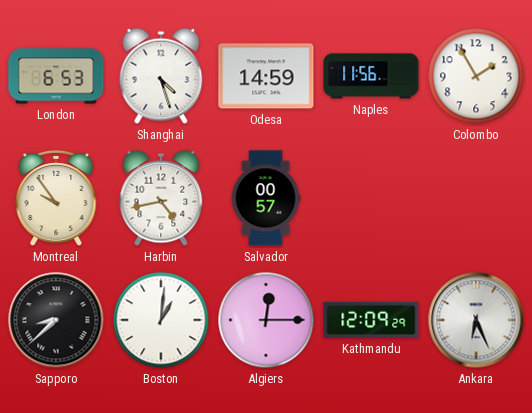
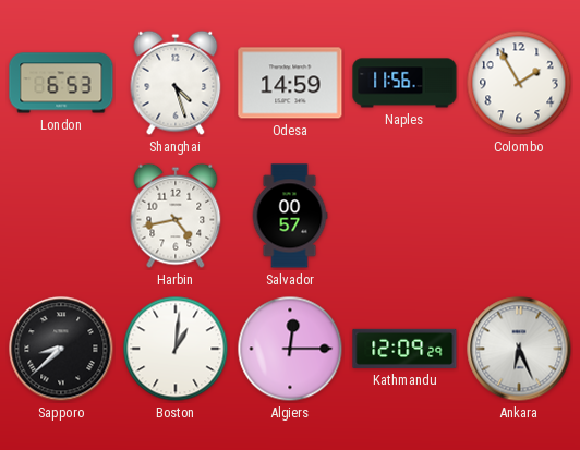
Montreal: 9:54 -> none (56, 198)
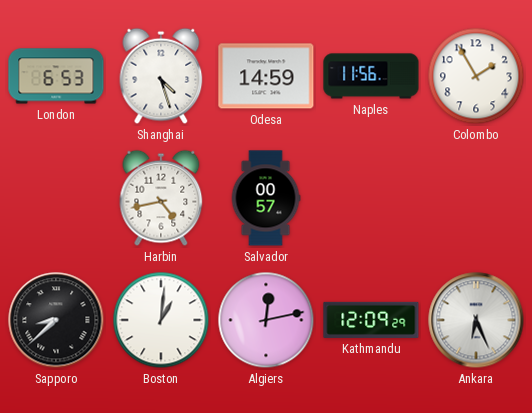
Algiers: 12:15 -> 12:13 (266, 320)
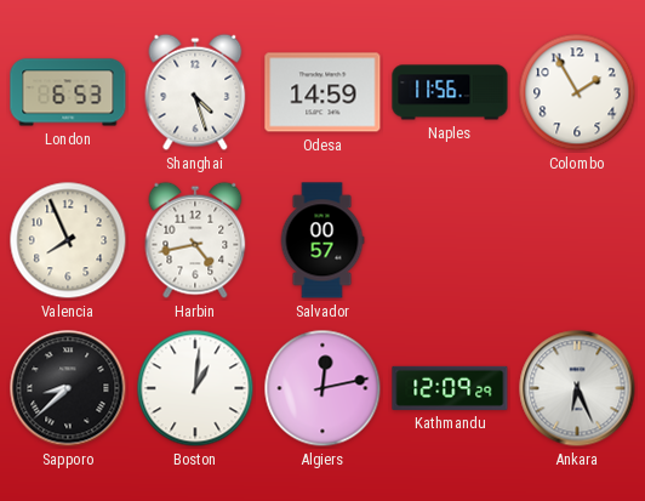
Valencia: none -> 7:56 (68, 240)
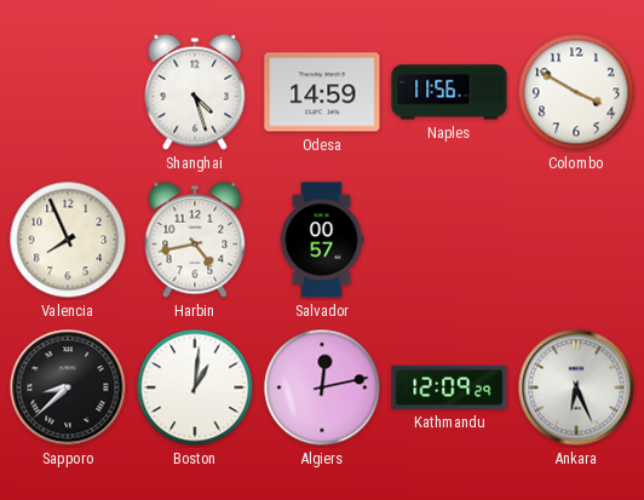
London: 6:53 -> none (68, 92)
Colombo: 1:55 -> 3:50 (576, 92)
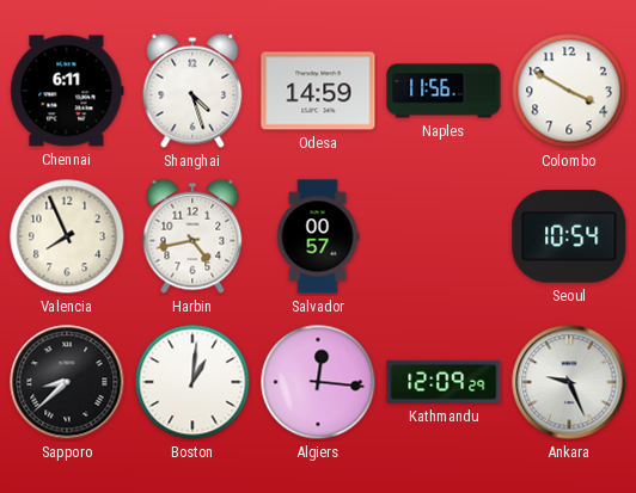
Chennai: none -> 6:11 (67, 91)
Seoul: none -> 10:54 (569, 236)
Algiers: 12:13 -> 12:16 (318, 382)
Ankara: 6:26 -> 9:26 (569, 382)
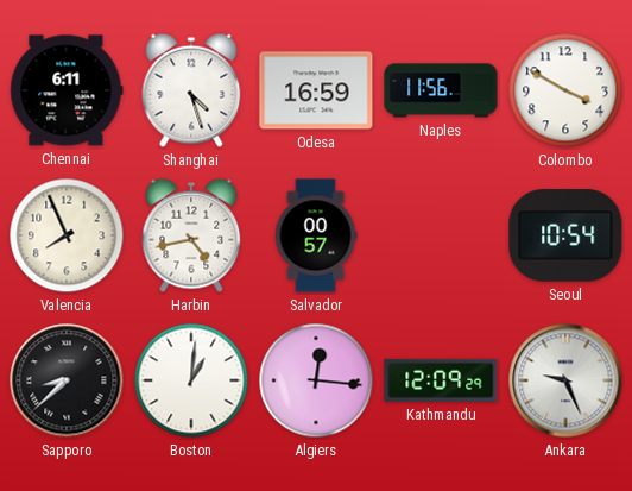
Odesa: 14:59 -> 16:59 (316, 90)
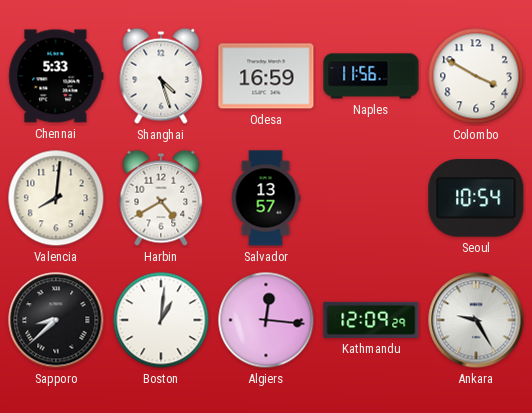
Chennai: 6:11 -> 5:33 (56, 76)
Valencia: 7:56 -> 8:01 (56, 198)
Harbin: 4:43 -> 4:40 (161, 198)
Salvador: 00:57 -> 13:57 (266, 198)
Ankara: 9:26 -> 9:25 (476, 320)
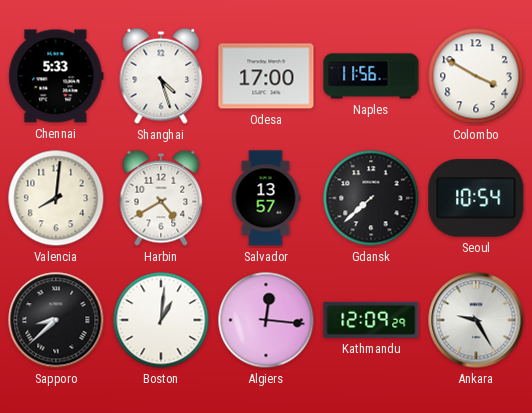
Odesa: 16:59 -> 17:00 (266, 76)
Gdansk: none -> 7:38 (371, 198)
